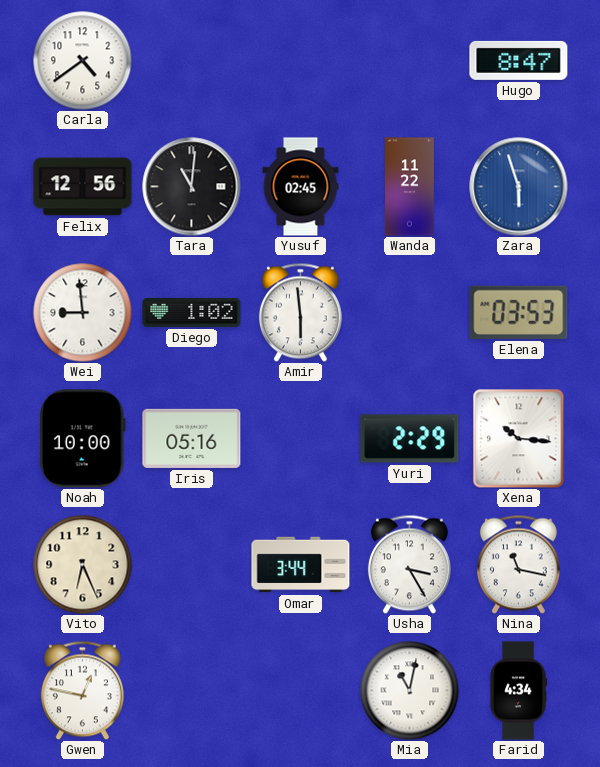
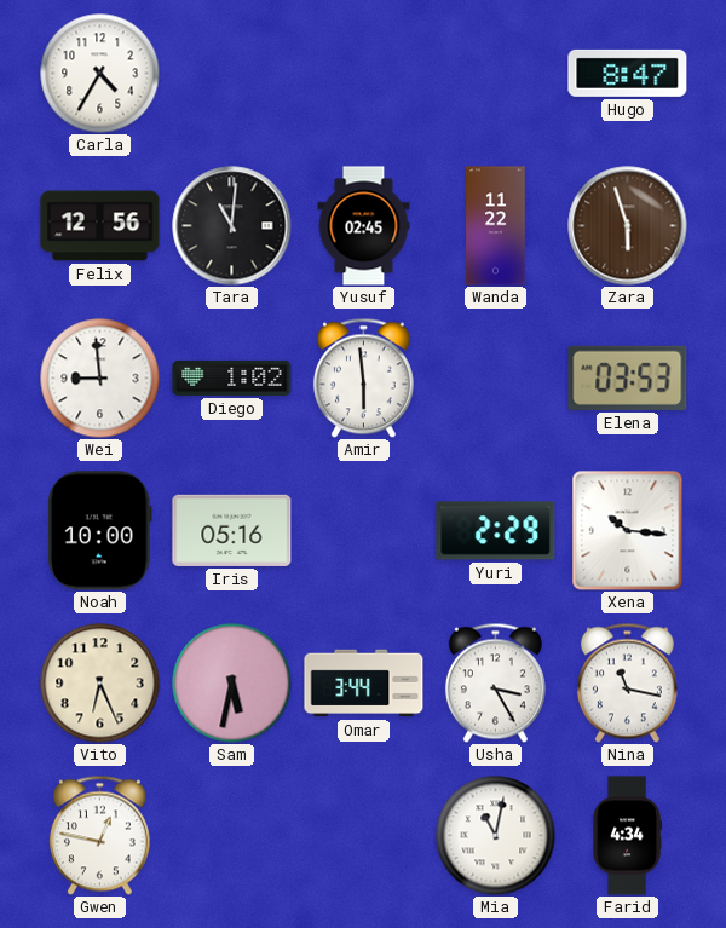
Carla: 4:39 -> 4:35 (100, 74)
Zara dial: blue -> brown (628, 226)
Sam: none -> 5:32 (232, 684)
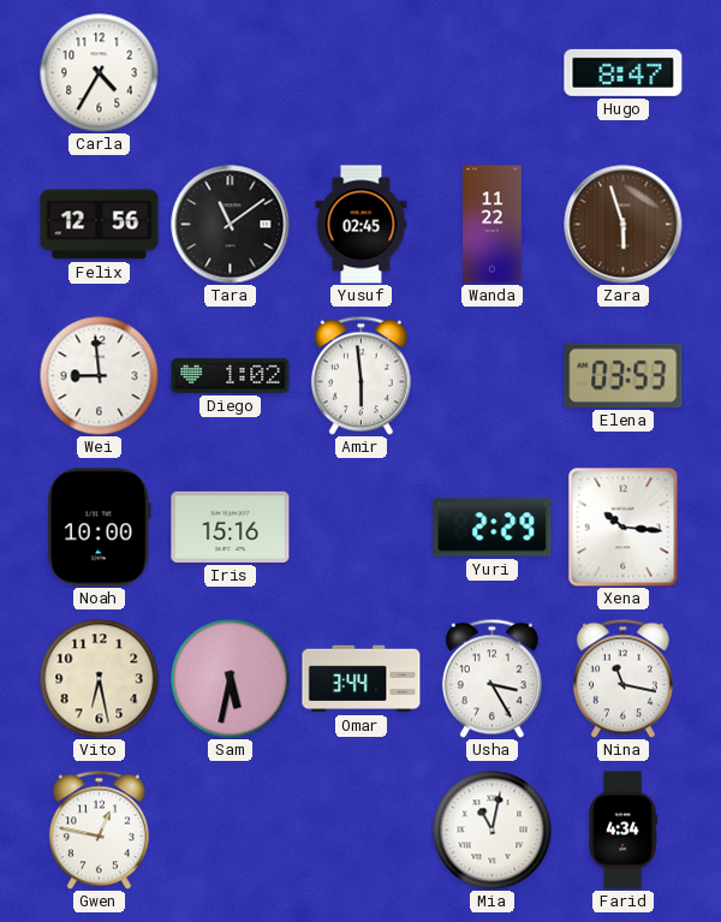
Tara: 11:01 -> 11:09 (231, 225)
Iris: 05:16 -> 15:16 (231, 527)
Vito: 6:26 -> 6:28 (100, 679)
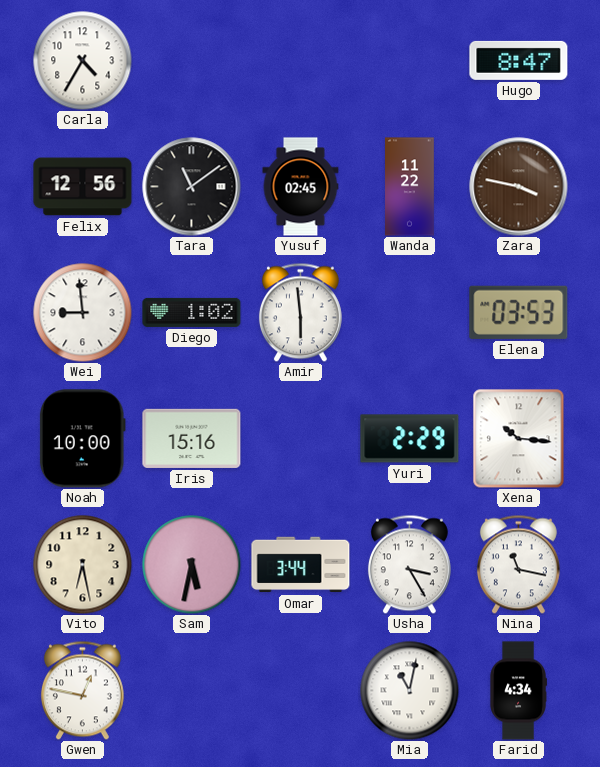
Zara: 5:57 -> 3:47 (519, 187)
